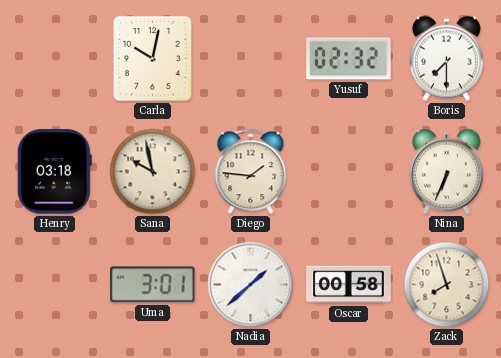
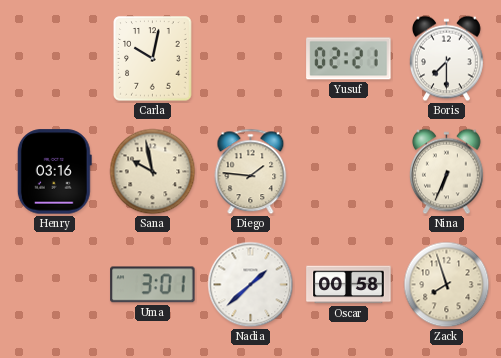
Yusuf: 02:32 -> 02:21 (349, 59)
Henry: 03:18 -> 03:16 (54, 172)
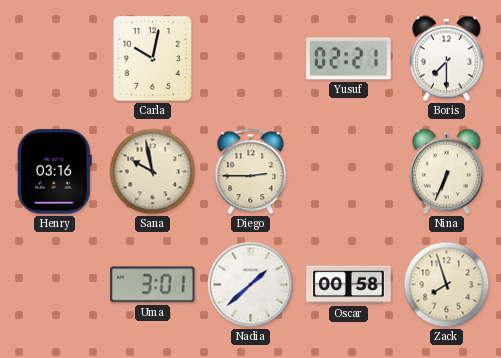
Diego: 1:46 -> 2:45 (251, 172)
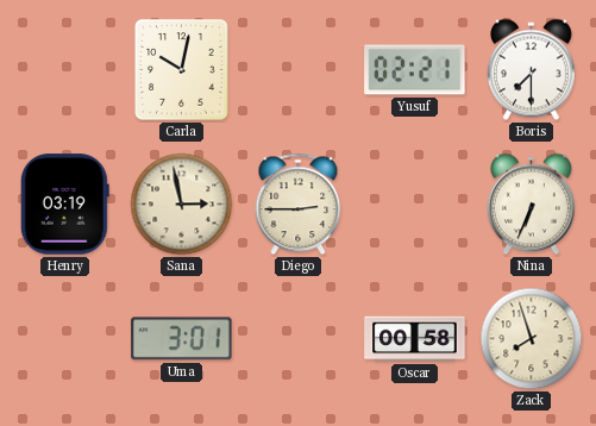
Henry: 03:16 -> 03:19 (64, 205)
Sana: 9:58 -> 2:58 (182, 205)
Nadia: 1:38 -> none (251, 285)
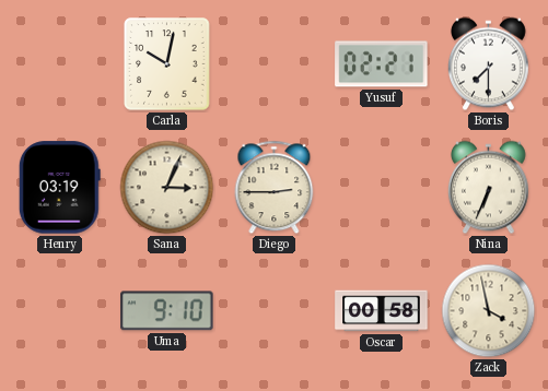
Sana: 2:58 -> 3:04 (167, 188)
Uma: 3:01 -> 9:10 (167, 311)
Zack: 7:57 -> 3:58 (489, 311)
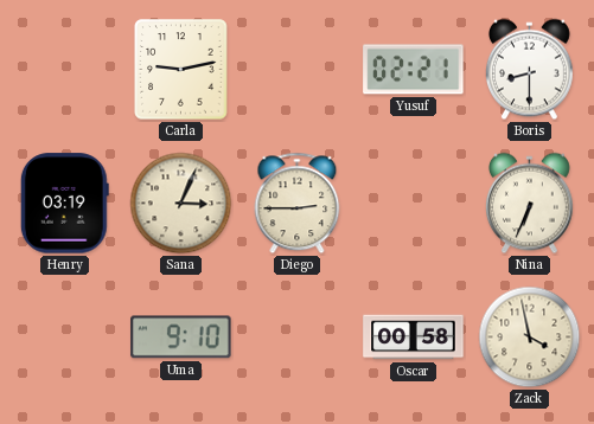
Carla: 10:02 -> 9:13 (181, 70)
Boris: 7:30 -> 8:30 (530, 70)
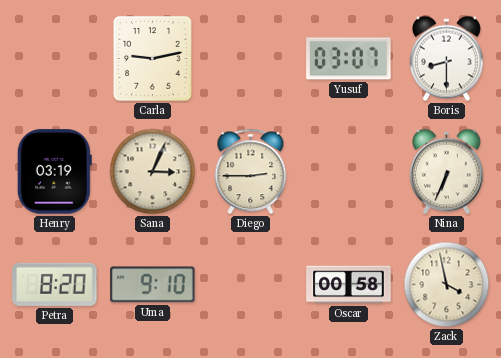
Yusuf: 02:21 -> 03:07 (349, 59)
Petra: none -> 8:20 (55, 284)
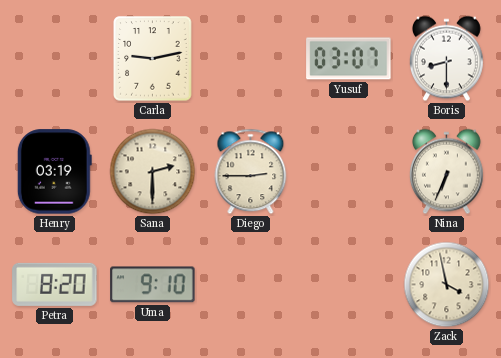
Sana: 3:04 -> 2:30 (153, 172)
Oscar: 00:58 -> none (349, 285)
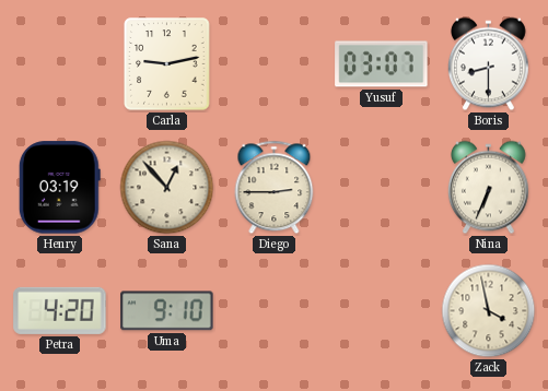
Sana: 2:30 -> 12:53 (167, 188)
Petra: 8:20 -> 4:20 (60, 310)
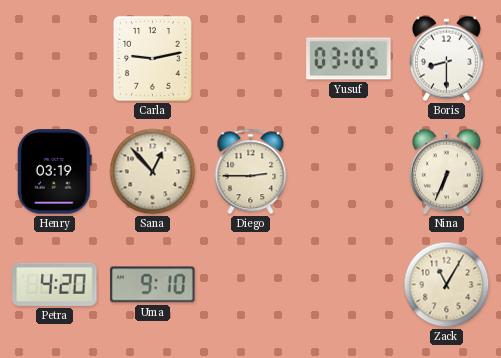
Yusuf: 03:07 -> 03:05 (349, 59)
Zack: 3:58 -> 11:05 (447, 285)
